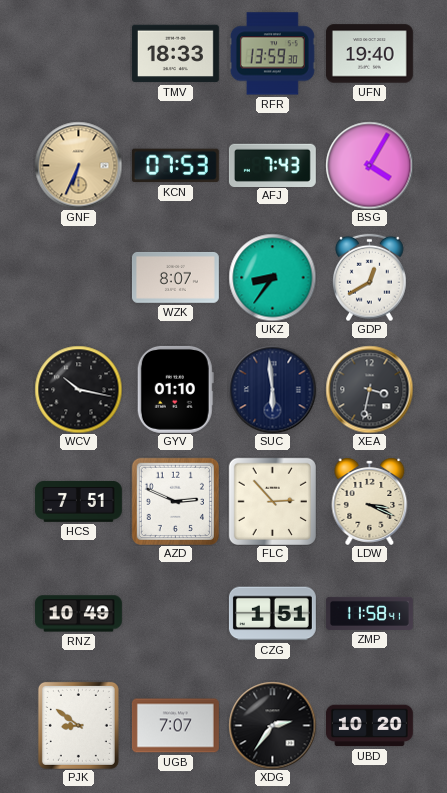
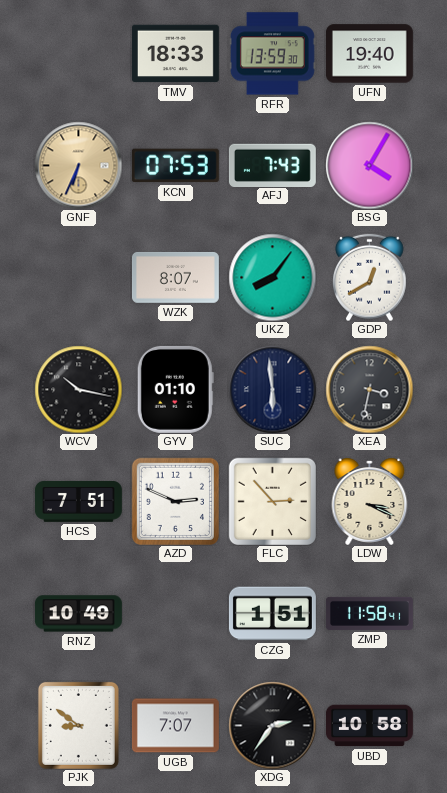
UKZ: 8:36 -> 8:06 (272, 277)
UBD: 10:20 -> 10:58 (369, 726)
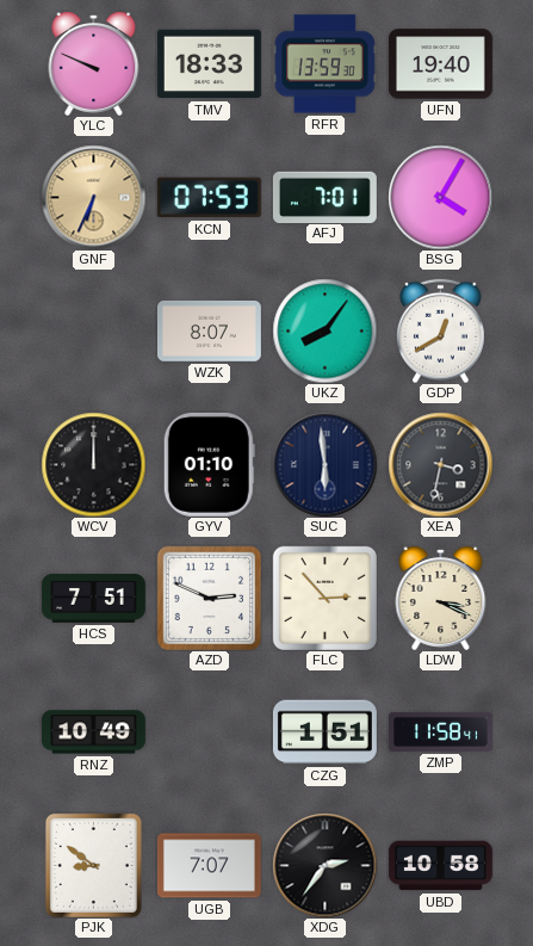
YLC: none -> 9:49 (94, 63)
AFJ: 7:43 -> 7:01 (324, 197)
WCV: 10:17 -> 12:00 (93, 464)
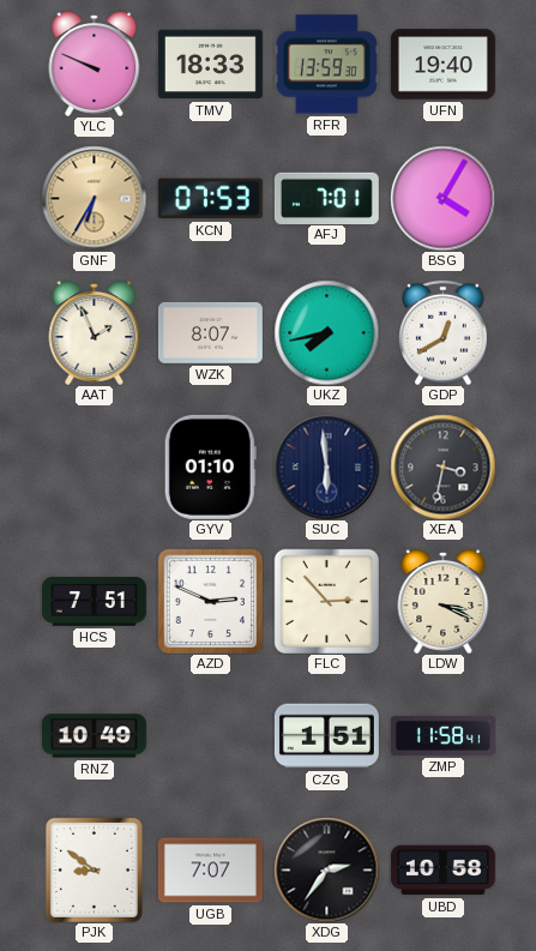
GNF: 6:34 -> 6:35 (94, 198)
AAT: none -> 1:56 (95, 332)
UKZ: 8:06 -> 7:43 (326, 332)
WCV: 12:00 -> none (93, 464)
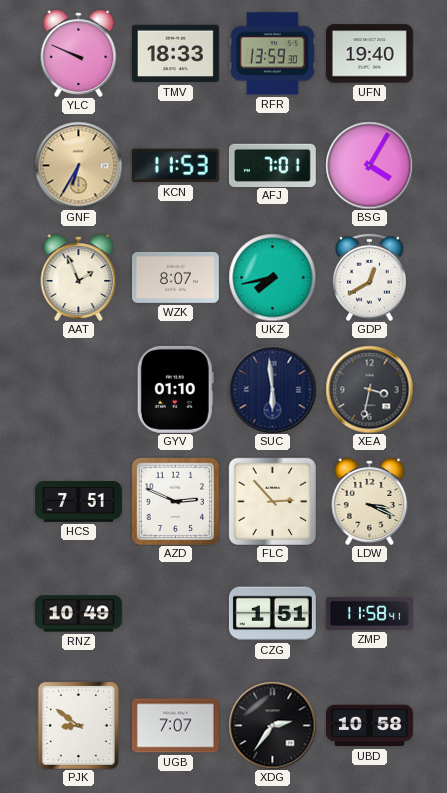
KCN: 07:53 -> 11:53 (175, 166)
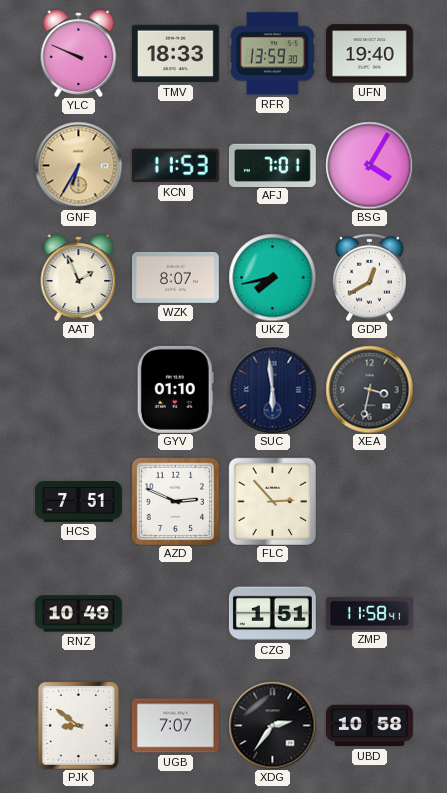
LDW: 3:19 -> none (370, 501)
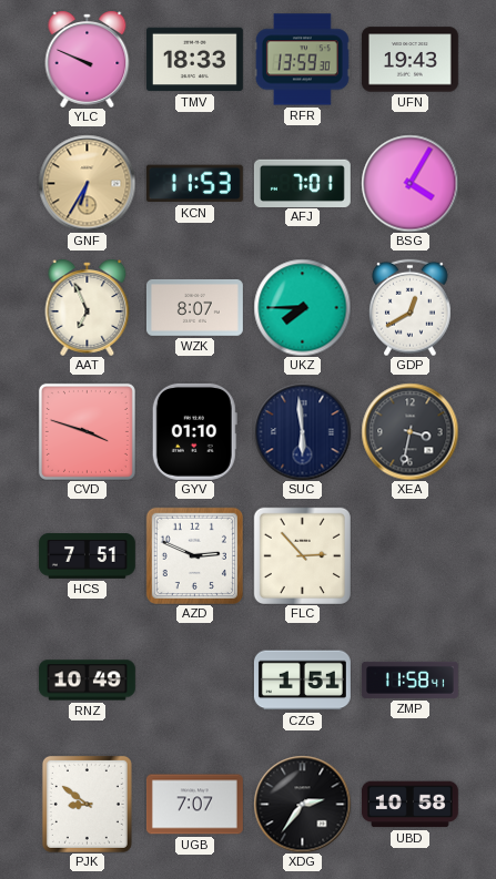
UFN: 19:40 -> 19:43 (409, 60)
AAT: 1:56 -> 6:56 (88, 307)
UKZ: 7:43 -> 7:45 (302, 307)
CVD: none -> 3:48 (87, 431)
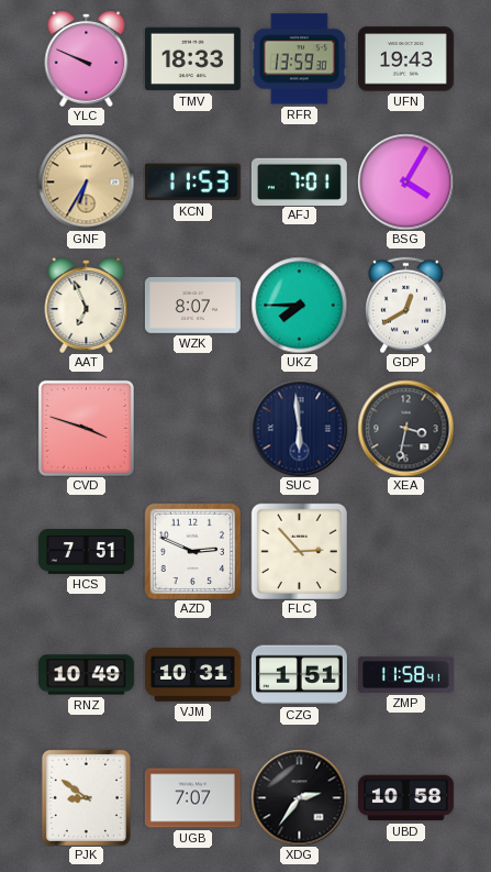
GYV: 01:10 -> none (194, 431)
VJM: none -> 10:31 (192, 675)
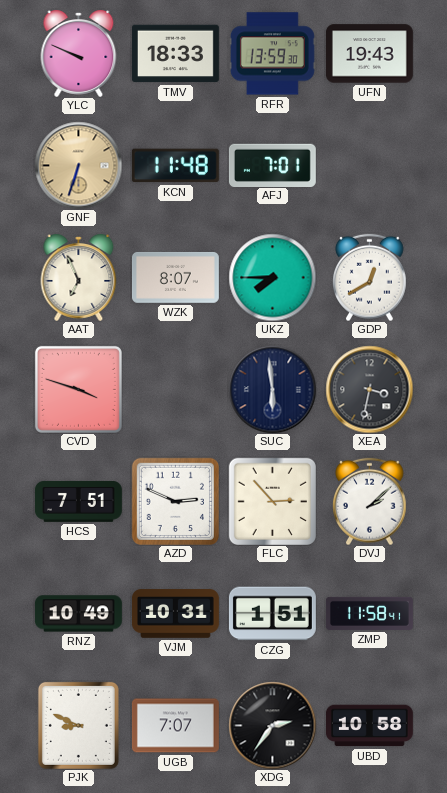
GNF: 6:35 -> 6:33 (78, 165)
KCN: 11:53 -> 11:48 (175, 166)
BSG: 4:05 -> none (405, 181)
DVJ: none -> 2:08 (370, 501)
PJK: 8:51 -> 8:49 (78, 725)
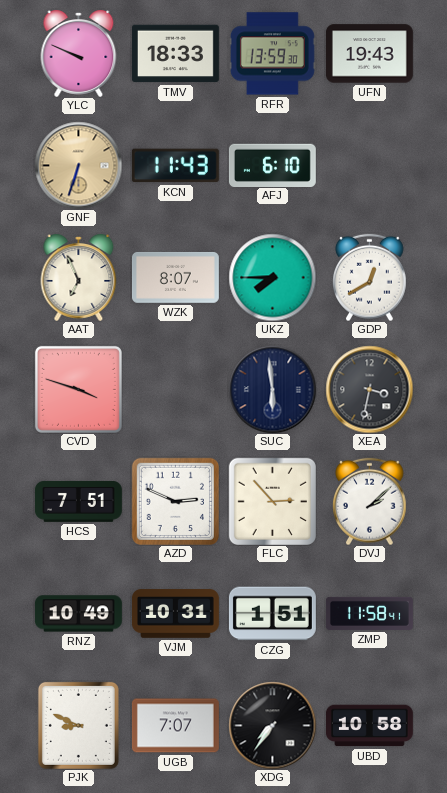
KCN: 11:48 -> 11:43 (175, 166)
AFJ: 7:01 -> 6:10 (272, 165)
XDG: 2:36 -> 7:36 (272, 725)
